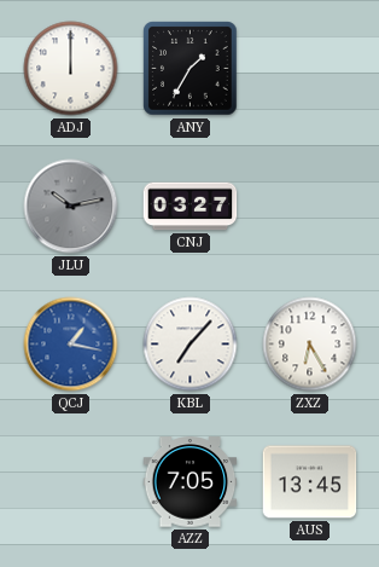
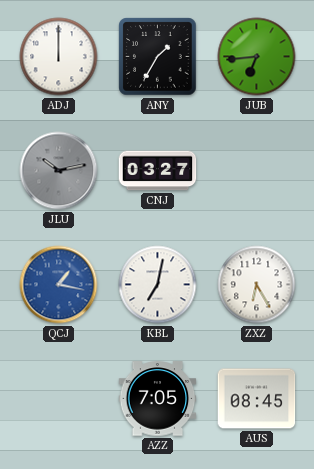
JUB: none -> 6:44 (257, 57)
KBL: 7:07 -> 7:02 (158, 285)
AUS: 13:45 -> 08:45 (257, 399)
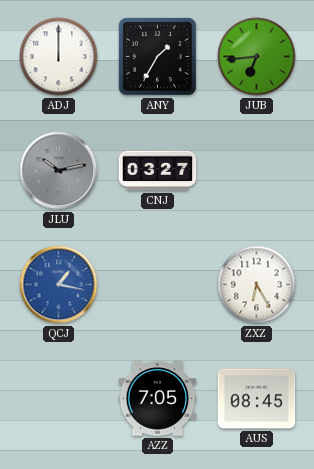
KBL: 7:02 -> none (158, 285)
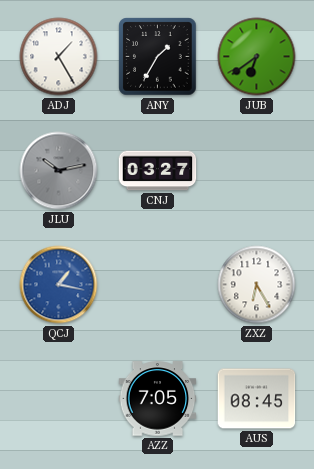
ADJ: 12:00 -> 1:25 (59, 57)
JUB: 6:44 -> 6:39 (257, 57)
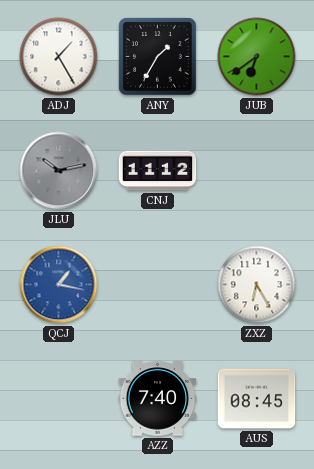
CNJ: 03:27 -> 11:12 (158, 171)
AZZ: 7:05 -> 7:40 (158, 399)
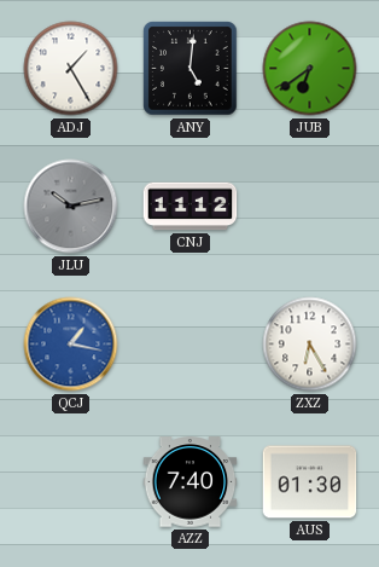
ANY: 1:35 -> 5:01 (191, 69)
AUS: 08:45 -> 01:30 (310, 482)
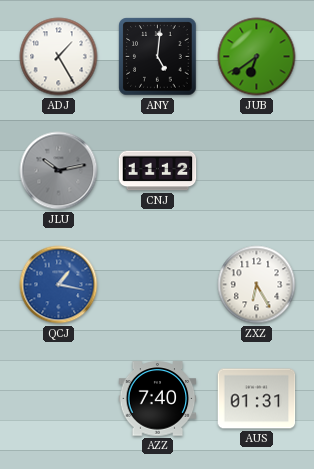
AUS: 01:30 -> 01:31 (257, 399)
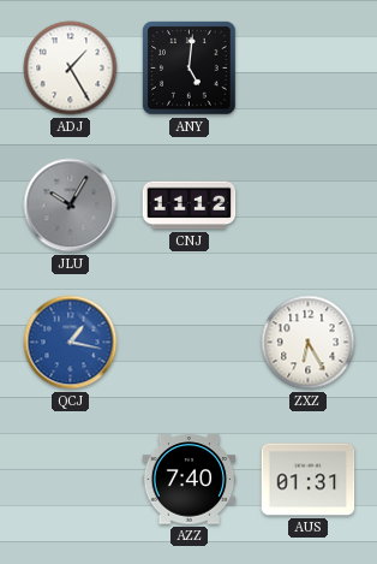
JUB: 6:39 -> none (257, 57)
JLU: 10:13 -> 10:05 (71, 206)
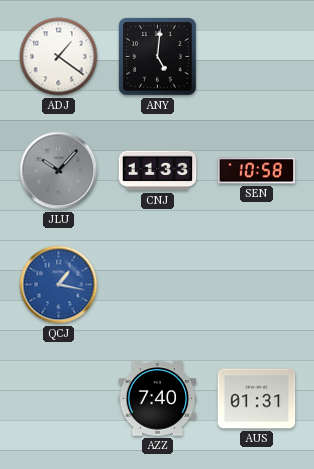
ADJ: 1:25 -> 1:21 (59, 57)
JLU: 10:05 -> 10:07 (59, 171)
CNJ: 11:12 -> 11:33 (158, 171)
SEN: none -> 10:58 (257, 171)
ZXZ: 6:25 -> none (309, 343)
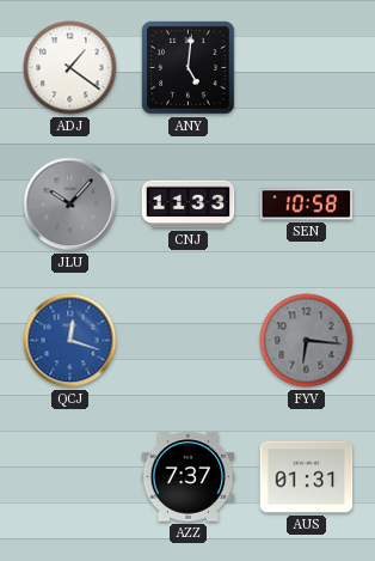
QCJ: 1:17 -> 12:18 (70, 341)
FYV: none -> 6:16 (307, 341)
AZZ: 7:40 -> 7:37 (189, 477)
